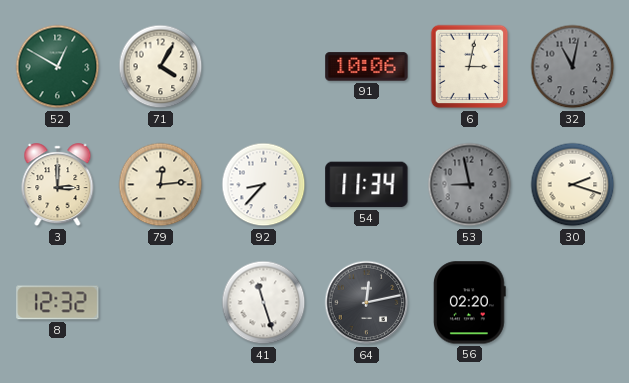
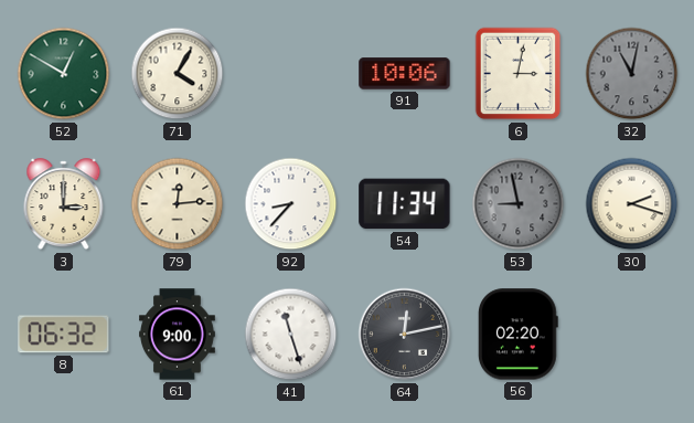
8: 12:32 -> 06:32 (64, 335)
61: none -> 9:00 (178, 335)
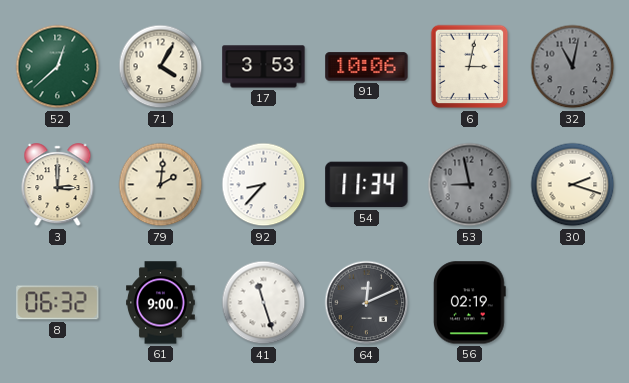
52: 12:50 -> 12:38 (58, 67)
17: none -> 3:53 (264, 67)
79: 12:14 -> 2:01 (161, 185)
64: 12:13 -> 12:11 (367, 303)
56: 02:20 -> 02:19 (469, 303)
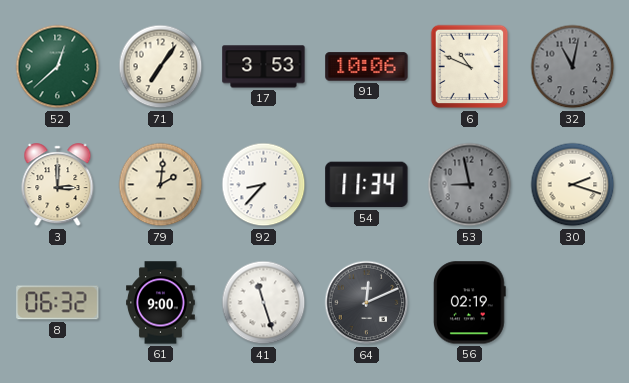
71: 4:05 -> 7:06 (161, 67)
6: 3:02 -> 10:49 (470, 67)
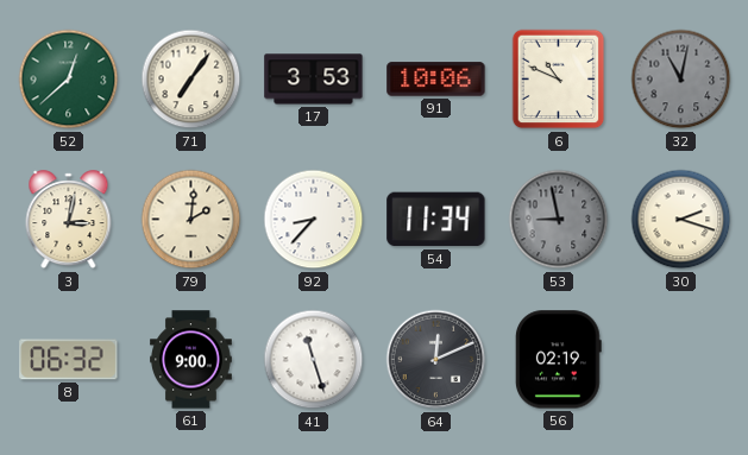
3: 3:00 -> 3:02 (69, 220)
